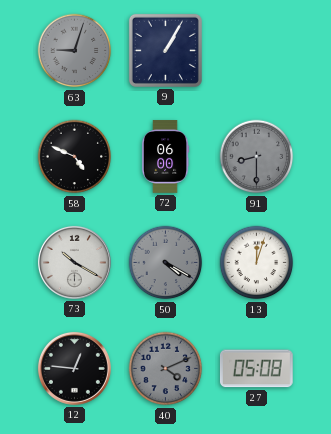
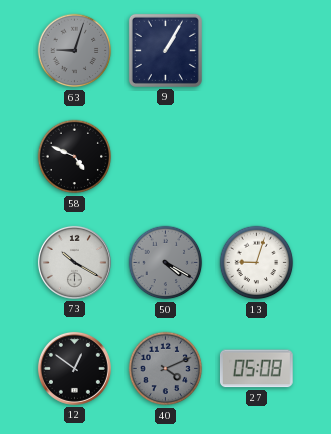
72: 06:00 -> none (165, 157)
91: 8:30 -> none (257, 157)
13: 12:03 -> 9:03 (257, 263)
12: 12:46 -> 12:51 (74, 368)
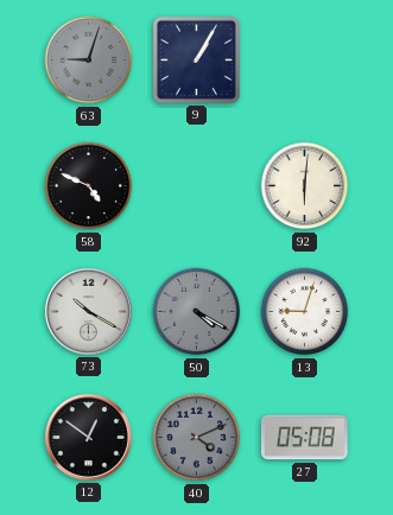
92: none -> 6:01 (305, 186)
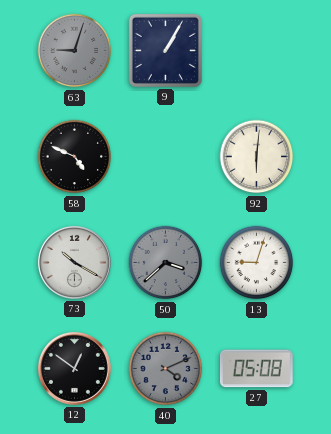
50: 4:20 -> 3:38 (166, 263)
